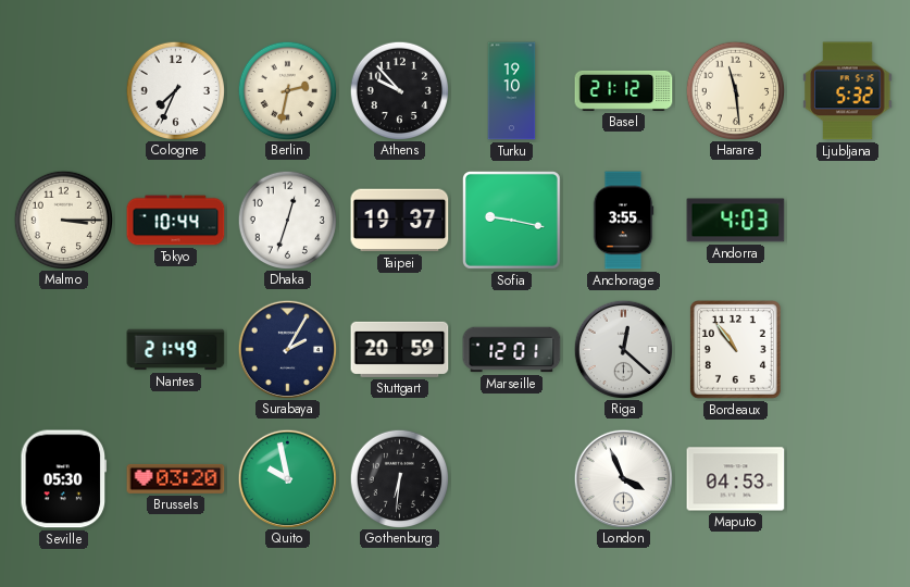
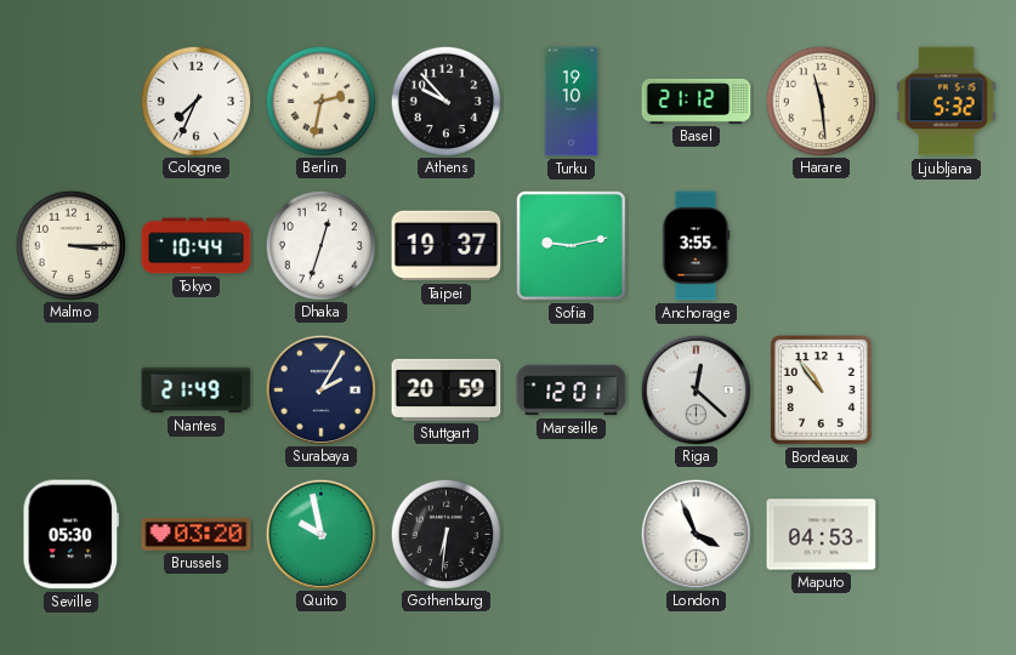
Sofia: 9:17 -> 9:13 (572, 246)
Andorra: 4:03 -> none (736, 221)
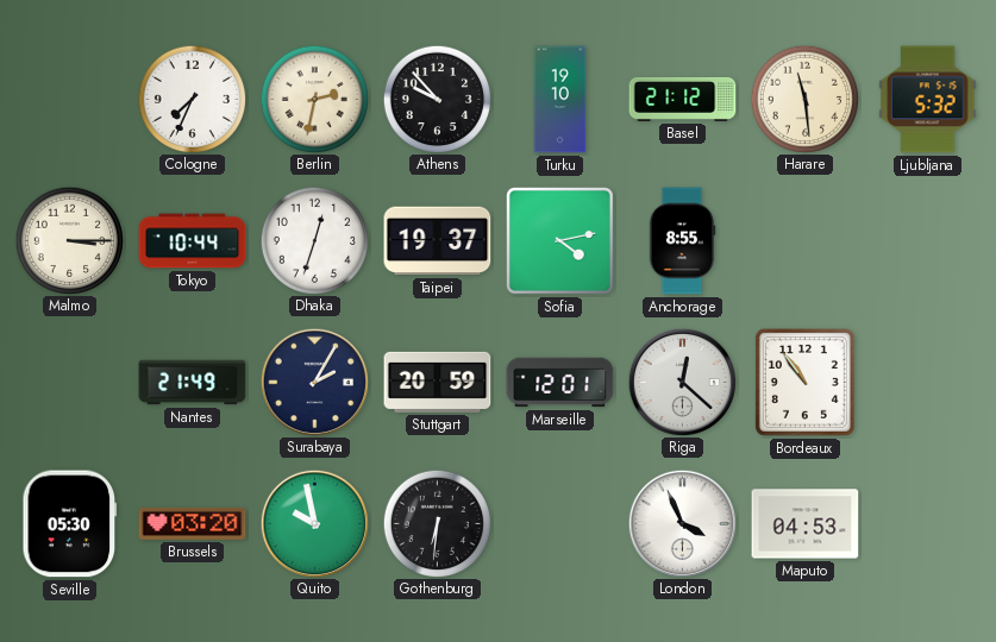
Sofia: 9:13 -> 4:13 (560, 241)
Anchorage: 3:55 -> 8:55 (682, 241)
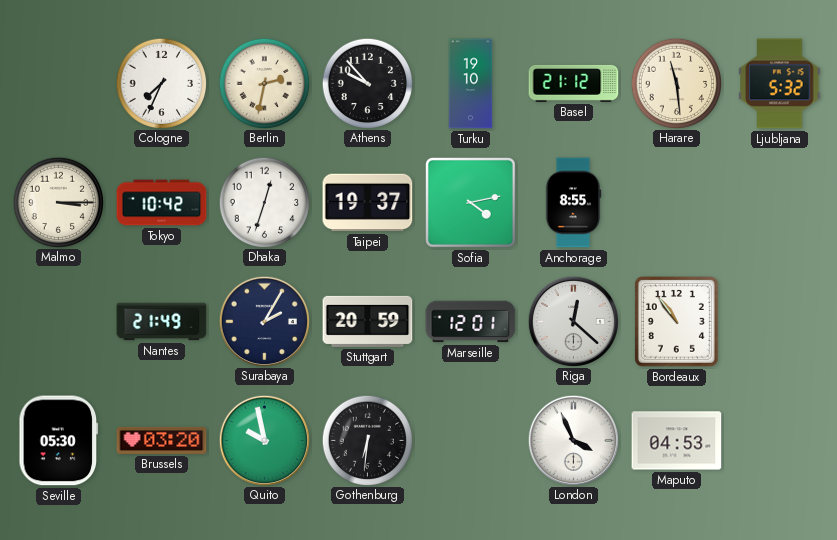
Tokyo: 10:44 -> 10:42 (162, 203)
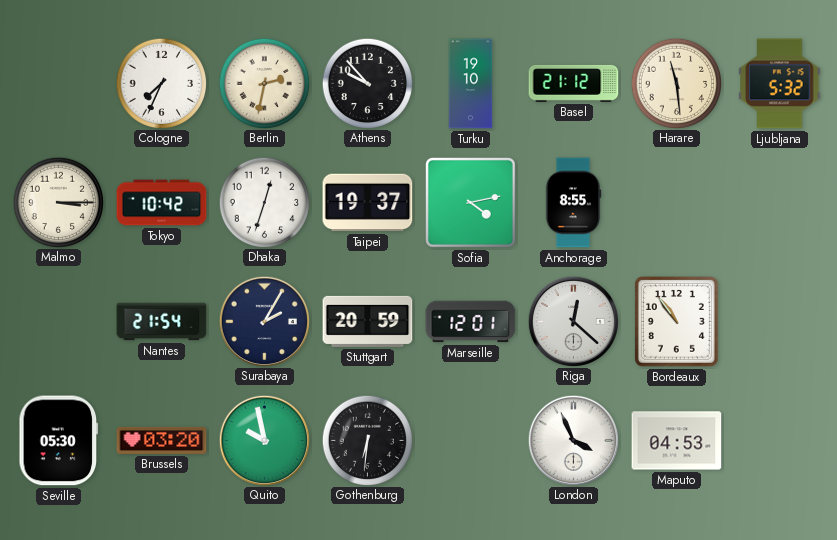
Nantes: 21:49 -> 21:54 (162, 322)
